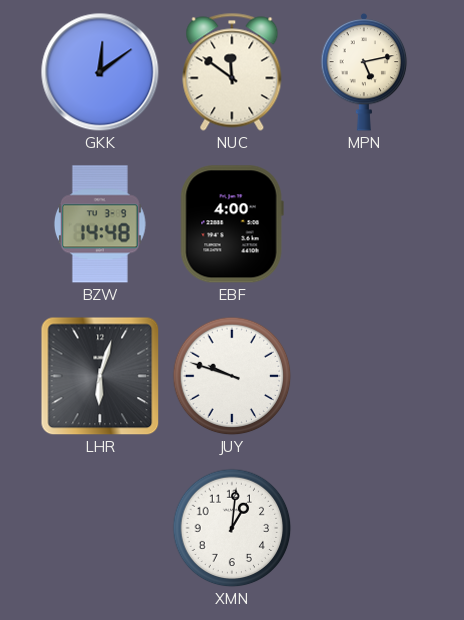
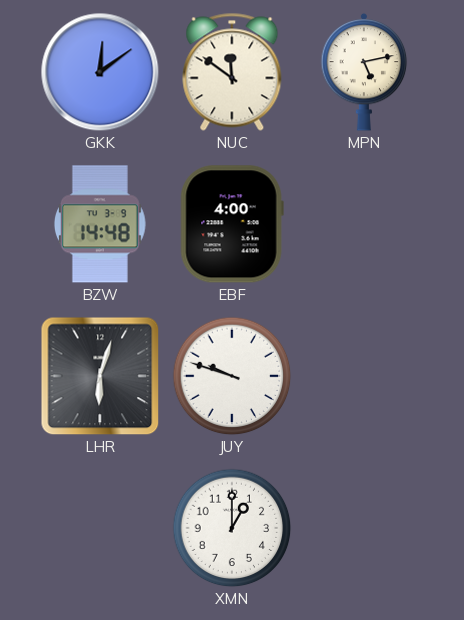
XMN: 1:01 -> 1:00 (232, 528)
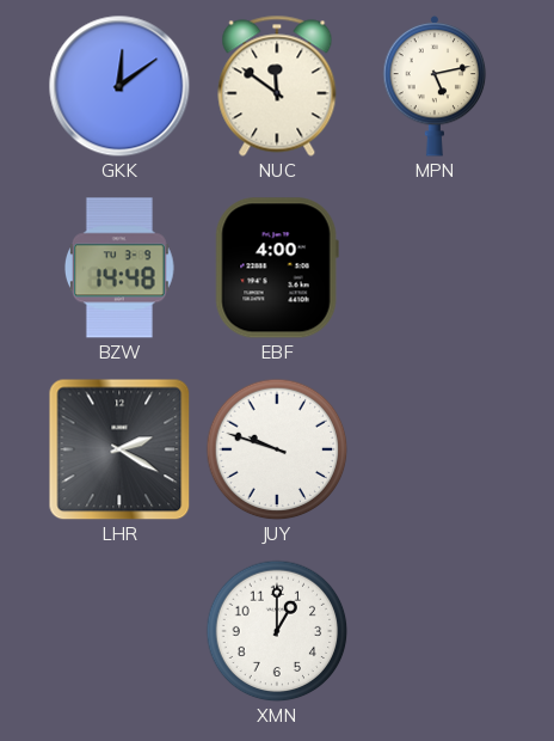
LHR: 6:03 -> 2:20 (119, 449)
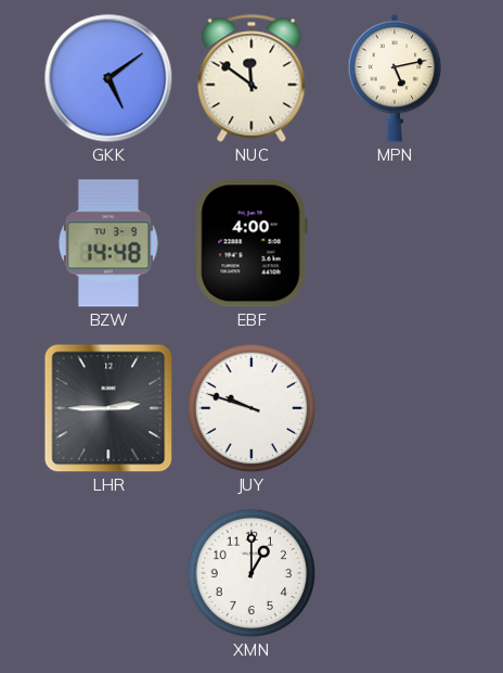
GKK: 12:09 -> 5:09 (108, 78)
LHR: 2:20 -> 2:45 (108, 408)
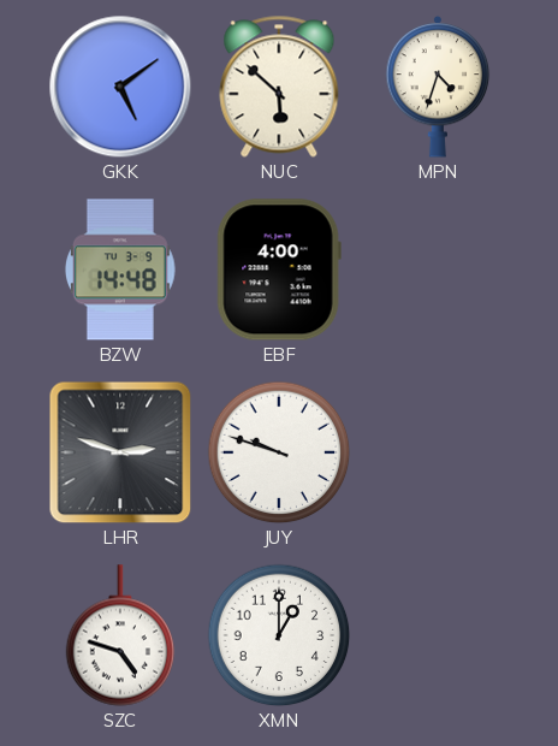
NUC: 11:51 -> 5:52 (279, 87)
MPN: 5:13 -> 4:33 (438, 87)
LHR: 2:45 -> 2:48 (120, 452)
SZC: none -> 4:48 (120, 635)
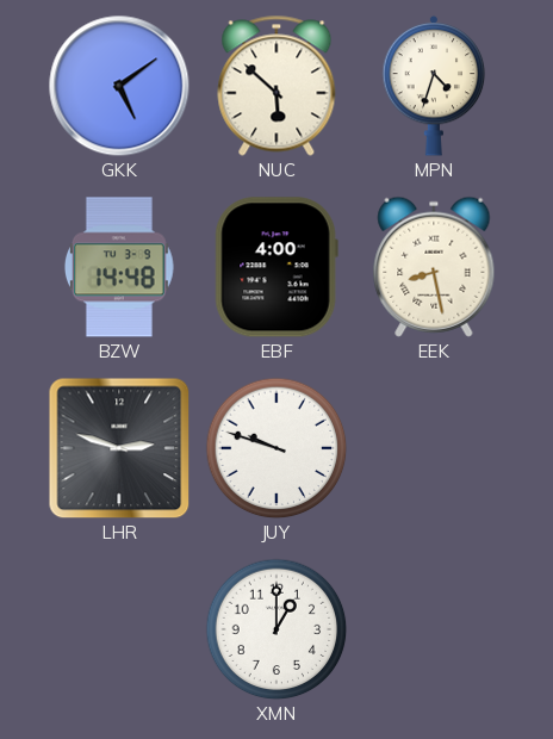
EEK: none -> 8:28 (434, 267)
SZC: 4:48 -> none (120, 635)
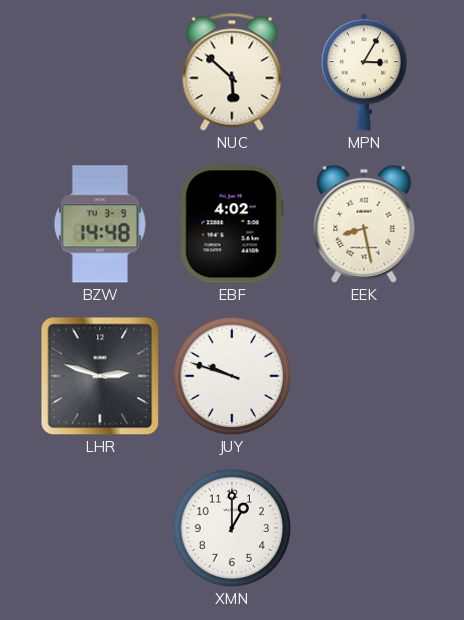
GKK: 5:09 -> none (119, 86)
MPN: 4:33 -> 3:05 (364, 72)
EBF: 4:00 -> 4:02 (232, 224)
